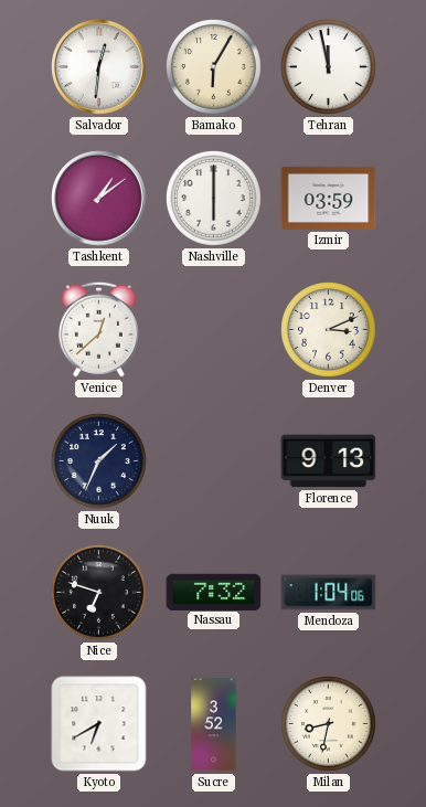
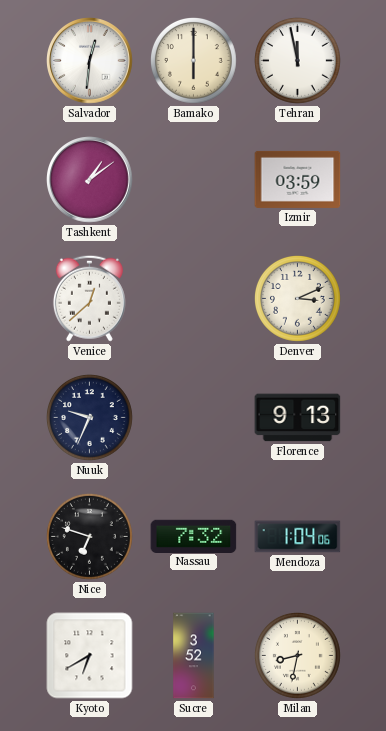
Bamako: 6:05 -> 6:00 (194, 61)
Nashville: 6:00 -> none (214, 199)
Nuuk: 1:34 -> 9:34 (90, 418)
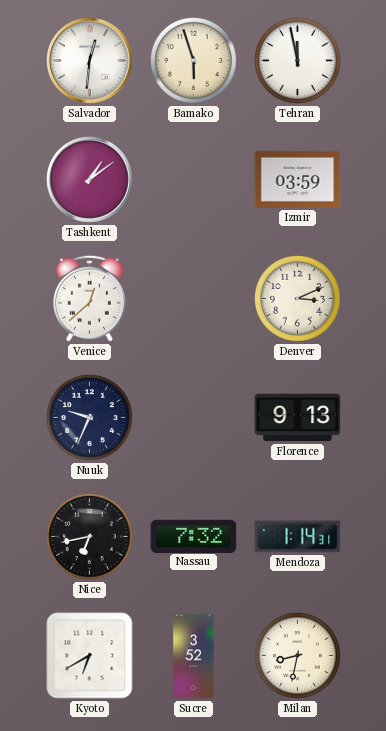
Bamako: 6:00 -> 5:57 (194, 61)
Nice: 6:48 -> 6:43 (90, 537)
Mendoza: 1:04 -> 1:14 (298, 537)
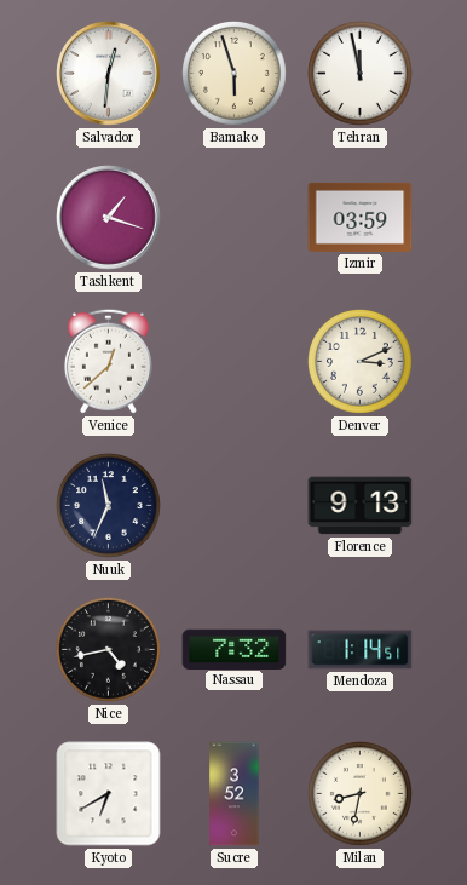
Tashkent: 1:09 -> 1:18 (109, 218)
Nuuk: 9:34 -> 11:34 (109, 506)
Nice: 6:43 -> 4:43 (109, 650)
Mendoza: 1:14:31 -> 1:14:51 (361, 650)
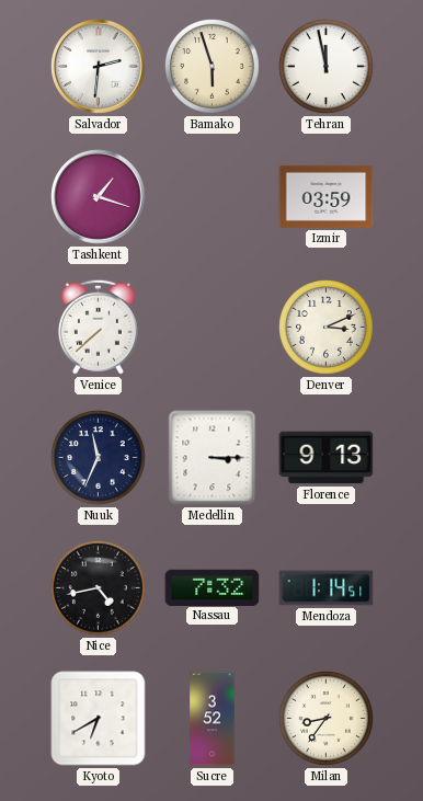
Salvador: 12:31 -> 2:31 (99, 67)
Venice: 12:38 -> 7:38 (98, 327)
Medellin: none -> 3:15 (213, 458)
Milan: 8:32 -> 8:36 (327, 719)
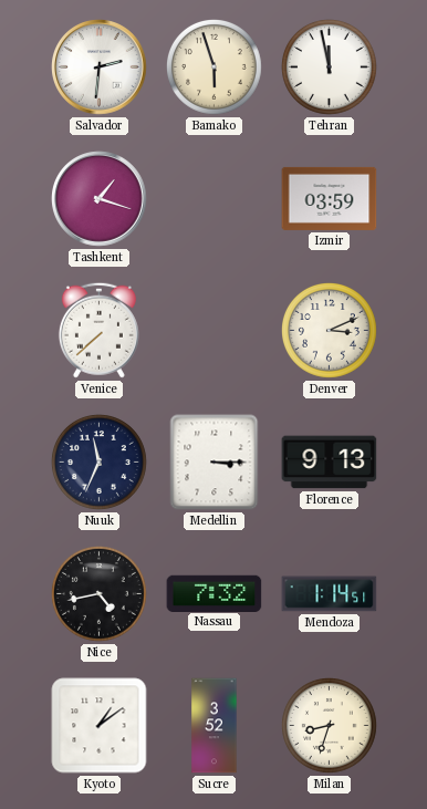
Kyoto: 6:40 -> 1:09 (100, 726)
Milan: 8:36 -> 8:33 (330, 726)
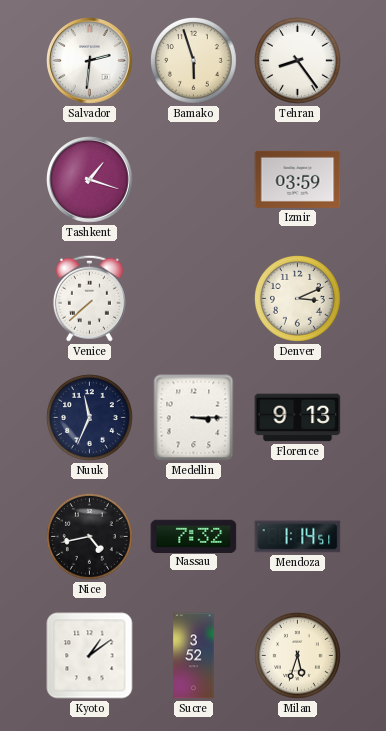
Tehran: 11:58 -> 8:24 (298, 61)
Milan: 8:33 -> 5:33 (298, 656)
